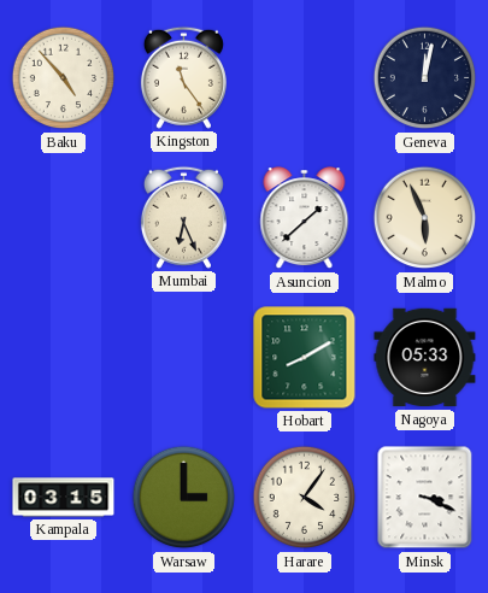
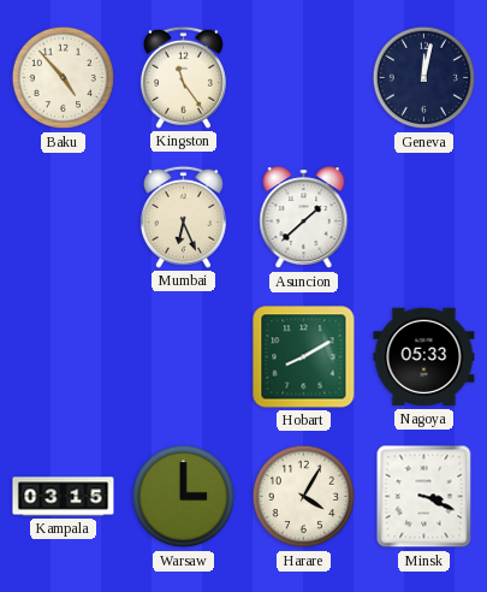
Malmo: 5:56 -> none (425, 218)
Harare: 4:06 -> 4:05 (304, 497)
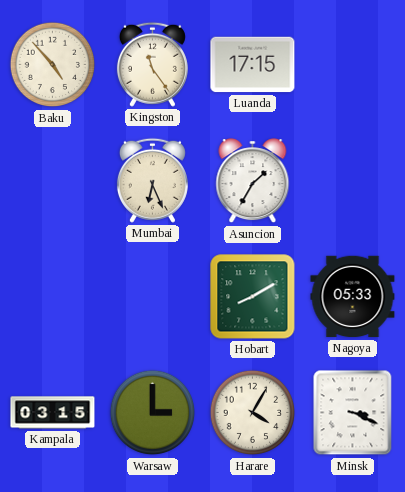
Luanda: none -> 17:15 (253, 65)
Geneva: 12:02 -> none (424, 78)
Asuncion: 1:38 -> 1:35 (253, 181)
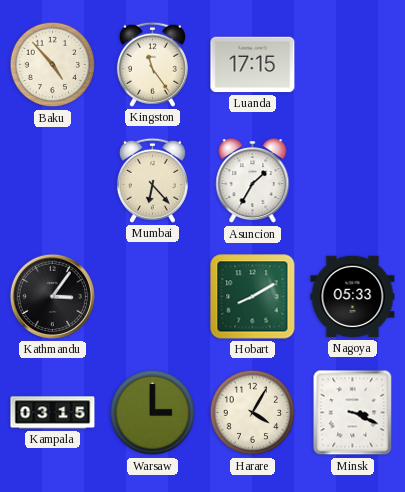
Mumbai: 6:26 -> 6:23 (152, 180)
Kathmandu: none -> 3:06 (52, 296)
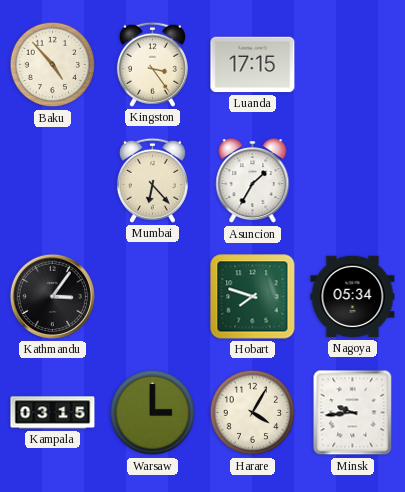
Kingston: 11:24 -> 3:24 (152, 64)
Hobart: 8:10 -> 7:48 (253, 297)
Nagoya: 05:33 -> 05:34 (353, 297)
Minsk: 3:19 -> 9:44 (353, 413)
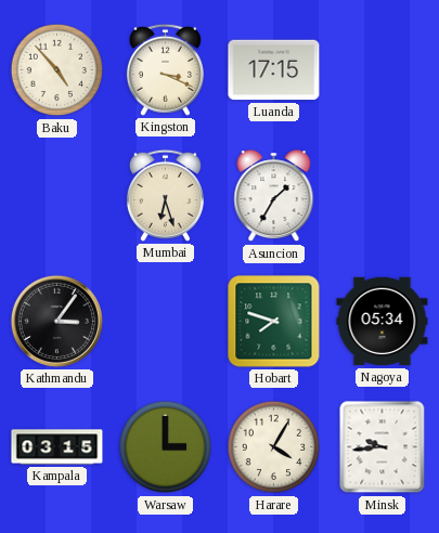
Kingston: 3:24 -> 3:19 (165, 69)
Mumbai: 6:23 -> 6:27 (165, 195)
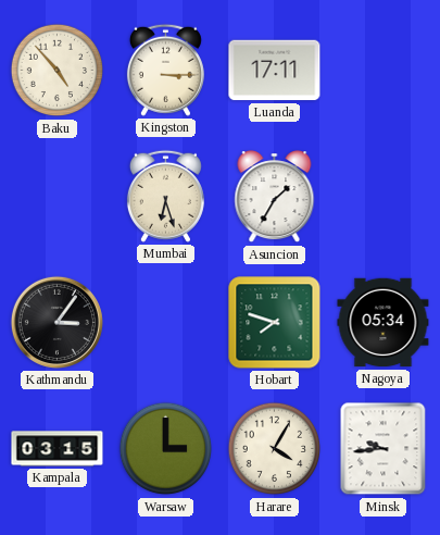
Kingston: 3:19 -> 3:15 (165, 70)
Luanda: 17:15 -> 17:11 (275, 71)
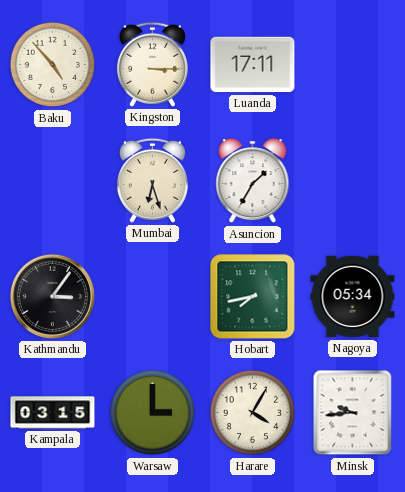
Hobart: 7:48 -> 7:43 (253, 297)
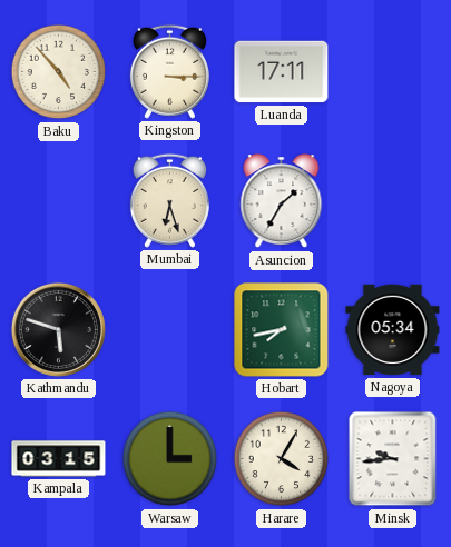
Kathmandu: 3:06 -> 5:48 (58, 329)
